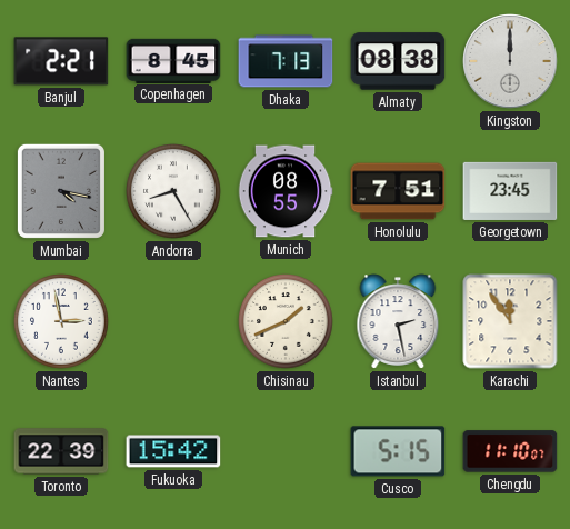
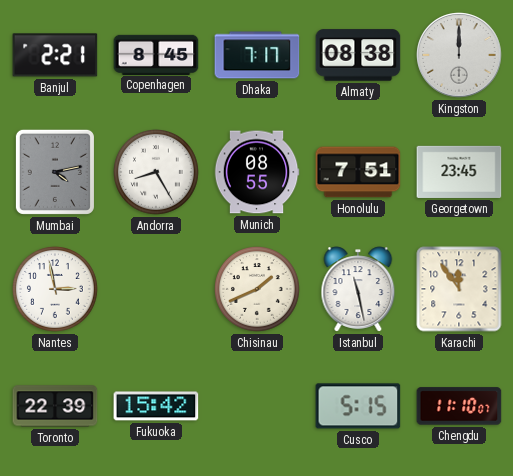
Dhaka: 7:13 -> 7:17 (257, 55)
Mumbai: 4:17 -> 4:13 (55, 172)
Istanbul: 2:28 -> 11:28 (358, 289)
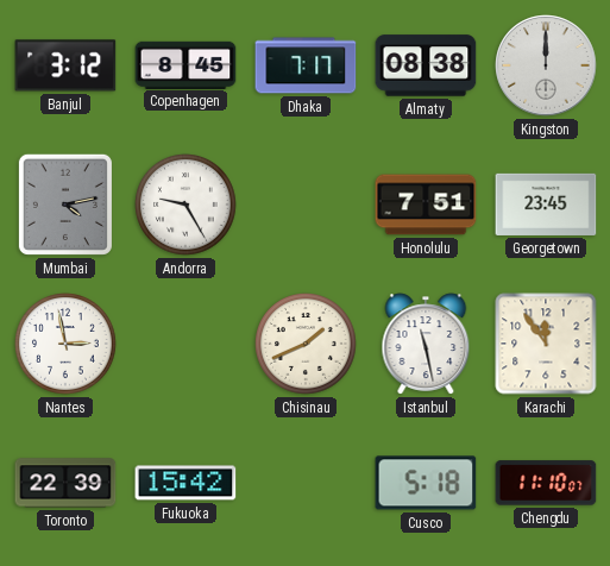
Banjul: 2:21 -> 3:12 (65, 65)
Andorra: 8:25 -> 9:25 (187, 206)
Munich: 08:55 -> none (257, 172)
Cusco: 5:15 -> 5:18 (426, 483)
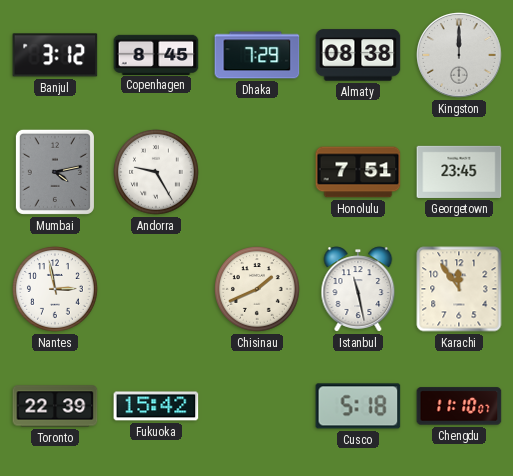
Dhaka: 7:17 -> 7:29 (257, 55)
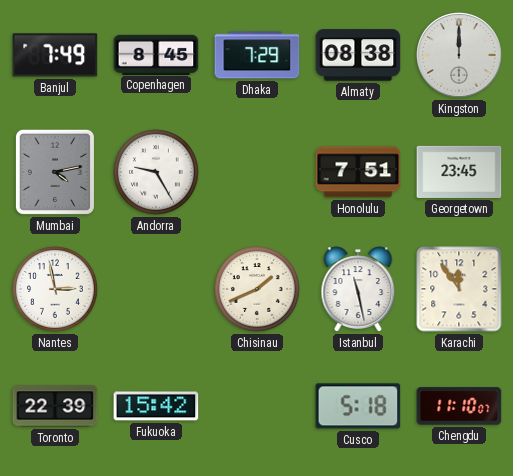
Banjul: 3:12 -> 7:49 (55, 55)
